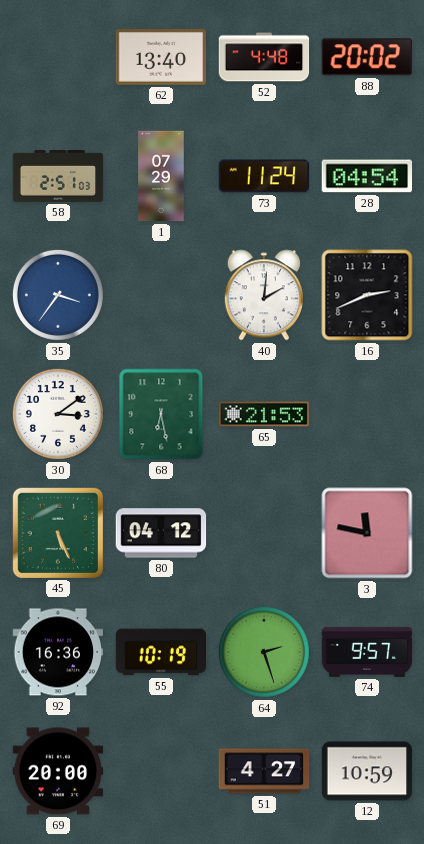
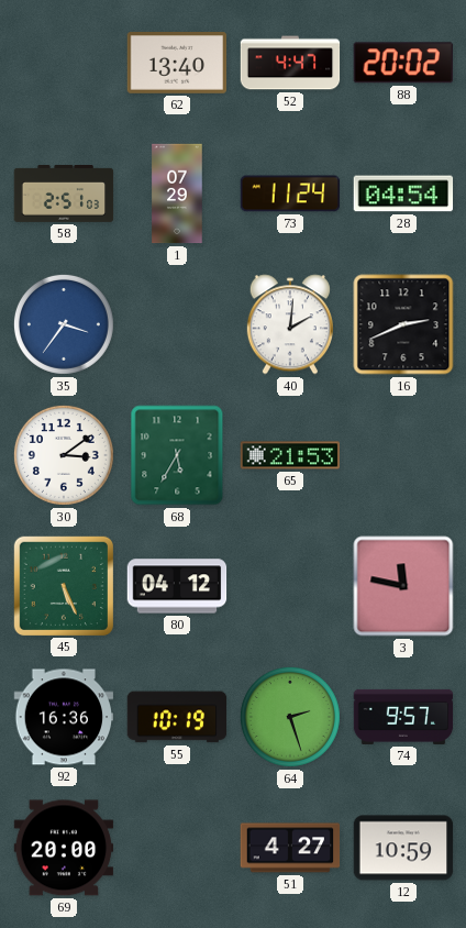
52: 4:48 -> 4:47 (290, 63)
68: 6:28 -> 5:35 (177, 455)
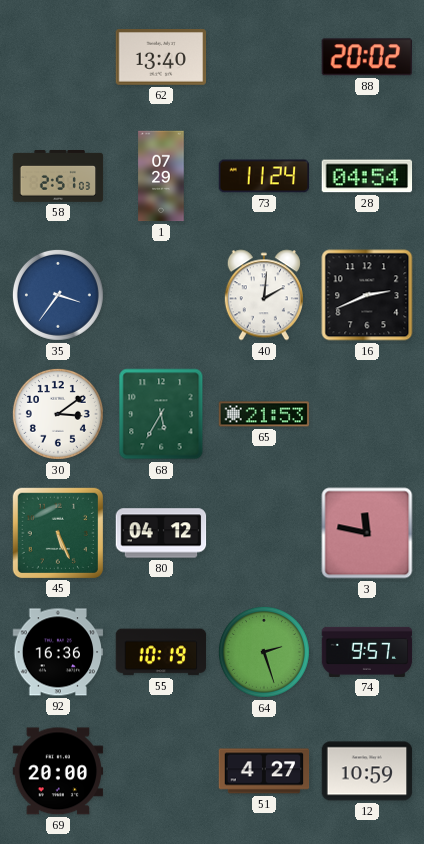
52: 4:47 -> none (290, 63)
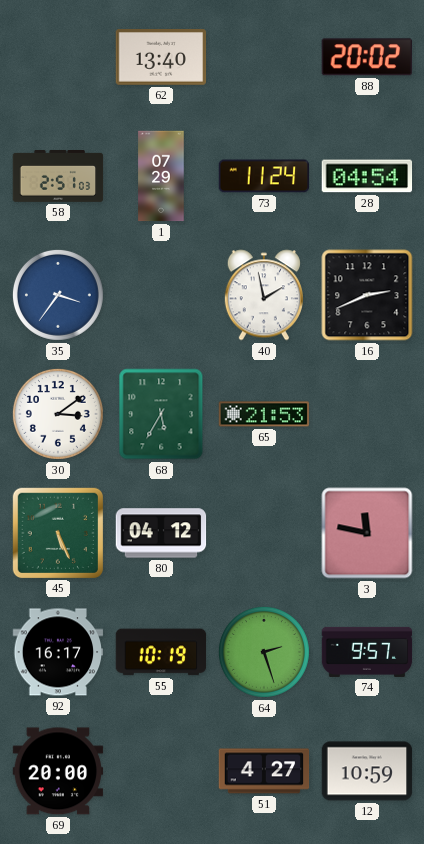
40: 2:01 -> 1:58 (264, 295)
92: 16:36 -> 16:17 (58, 652)
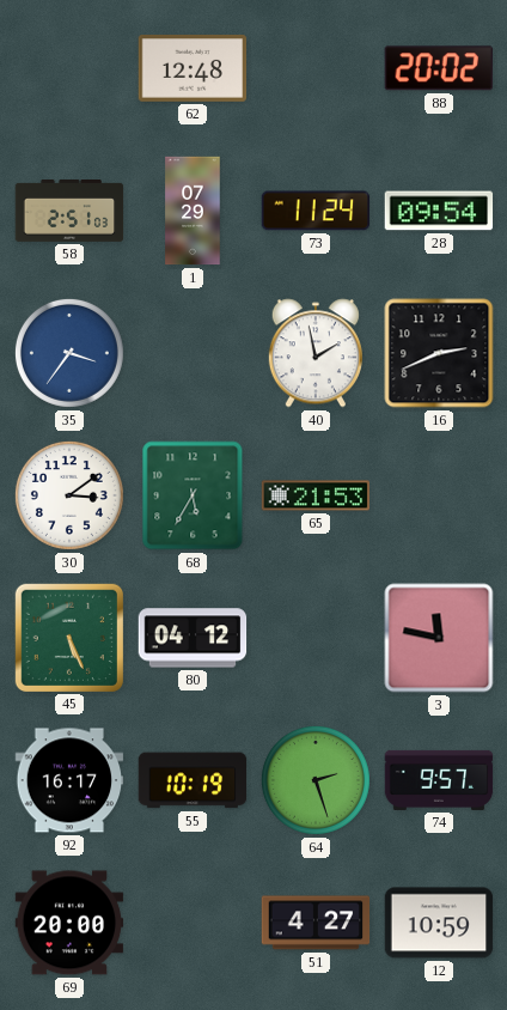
62: 13:40 -> 12:48 (193, 69)
28: 04:54 -> 09:54 (439, 211)
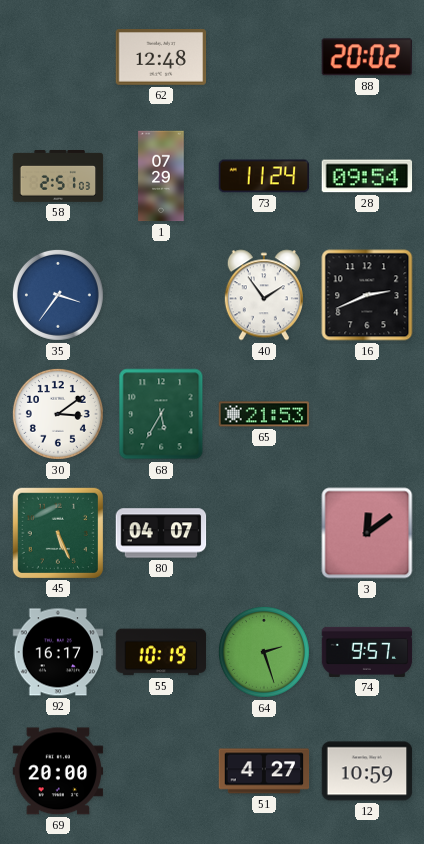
40: 1:58 -> 1:54 (264, 295)
80: 04:12 -> 04:07 (161, 533)
3: 11:47 -> 12:09 (367, 533)
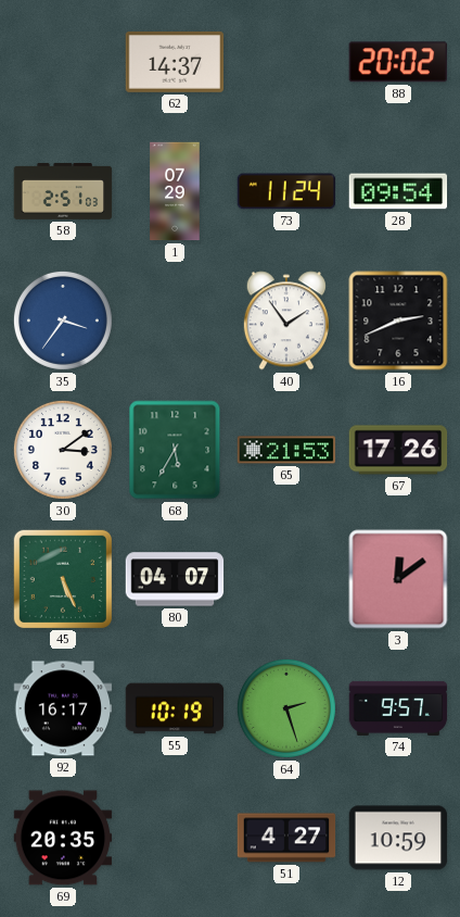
62: 12:48 -> 14:37 (175, 63)
67: none -> 17:26 (398, 450)
69: 20:00 -> 20:35 (63, 838)
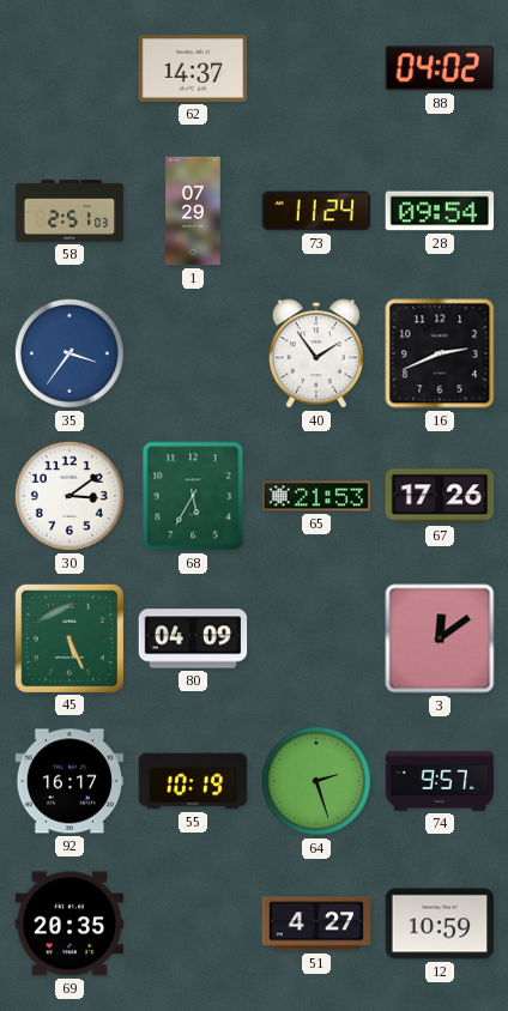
88: 20:02 -> 04:02 (440, 68)
80: 04:07 -> 04:09 (193, 638)
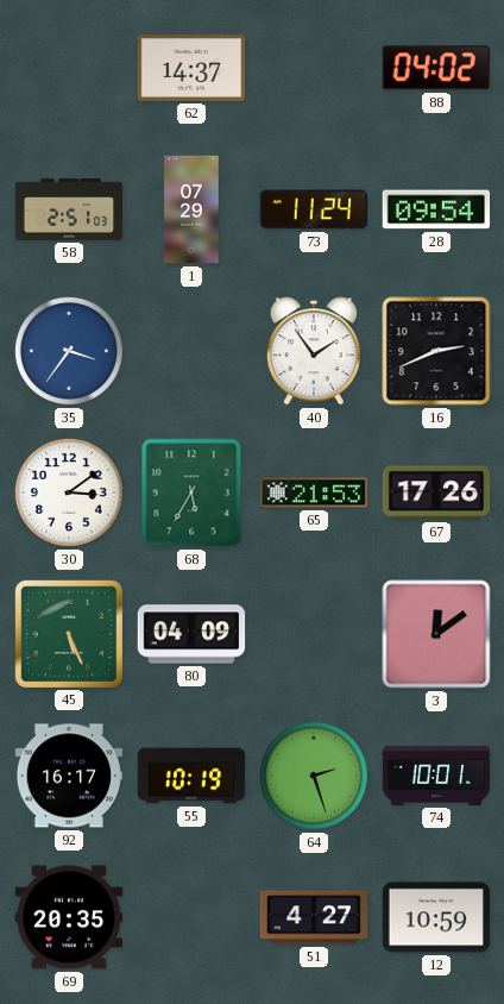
74: 9:57 -> 10:01 (436, 776)
